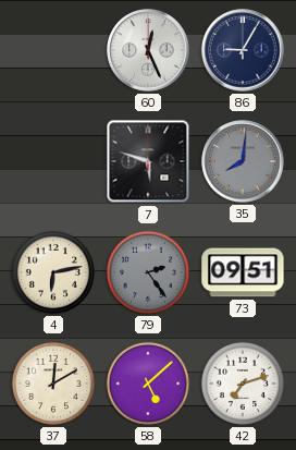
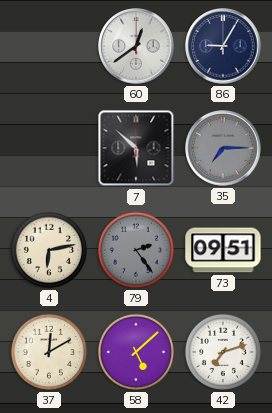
60: 12:26 -> 12:39 (136, 46)
7: 5:48 -> 5:52 (136, 148)
35: 8:01 -> 7:15 (223, 148)
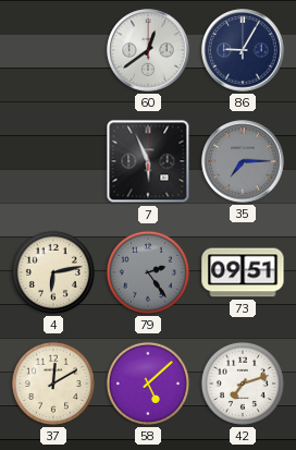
7: 5:52 -> 5:56 (148, 161)
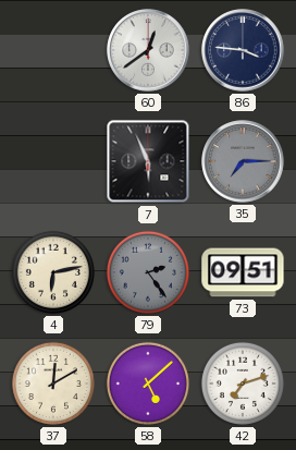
86: 9:05 -> 3:46 (243, 50)
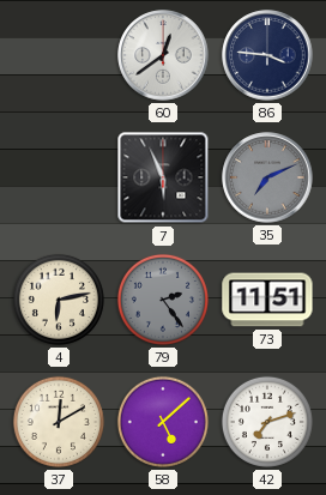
35: 7:15 -> 7:11 (267, 177)
73: 09:51 -> 11:51 (267, 300)
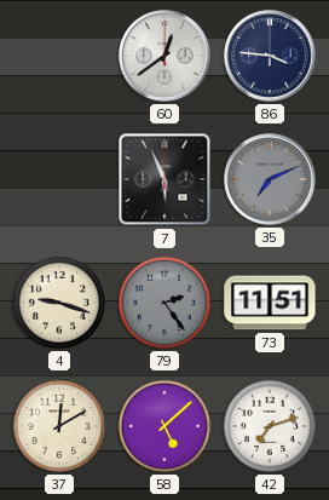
4: 6:13 -> 9:18 (59, 303)
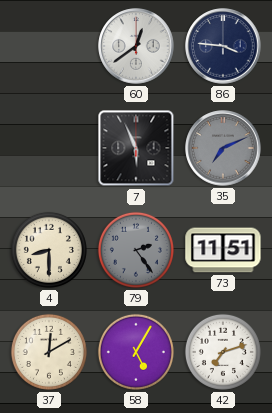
4: 9:18 -> 8:30 (49, 250)
58: 5:08 -> 5:05 (136, 352)
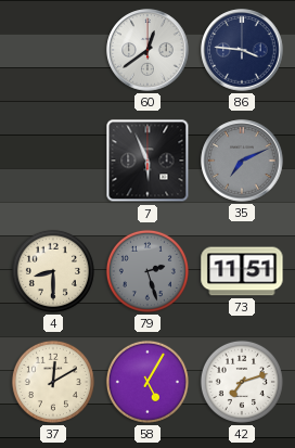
79: 2:24 -> 2:27 (147, 271)
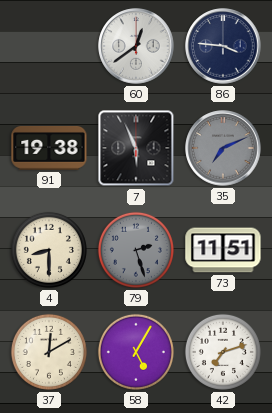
91: none -> 19:38 (49, 148)
